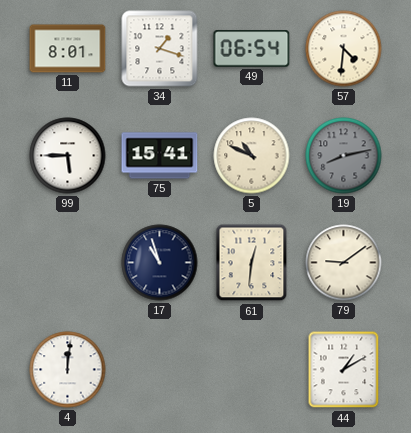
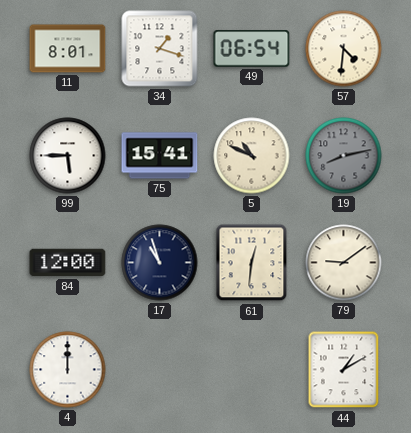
84: none -> 12:00 (68, 263)
4: 12:01 -> 12:00 (68, 370)
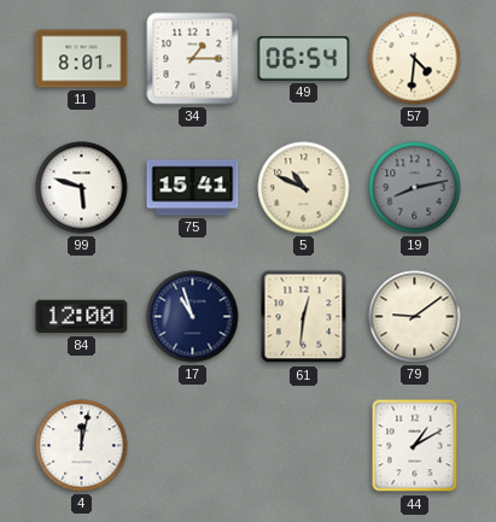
34: 1:18 -> 1:15 (193, 59)
99: 5:45 -> 5:48 (82, 188)
4: 12:00 -> 12:02 (82, 446)
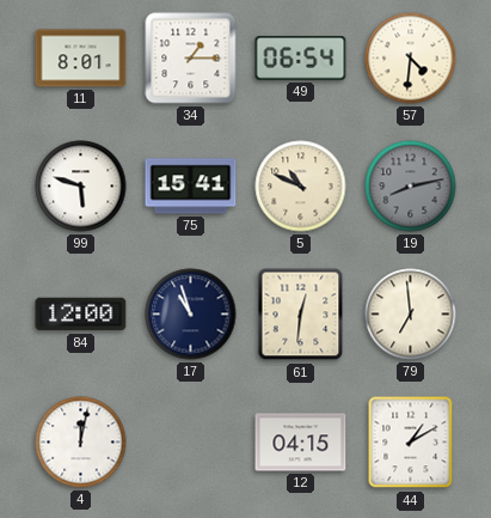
79: 9:09 -> 6:59 (411, 315)
12: none -> 04:15 (301, 443)
